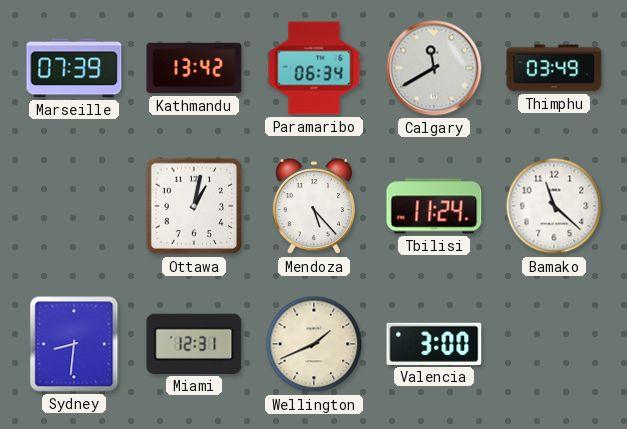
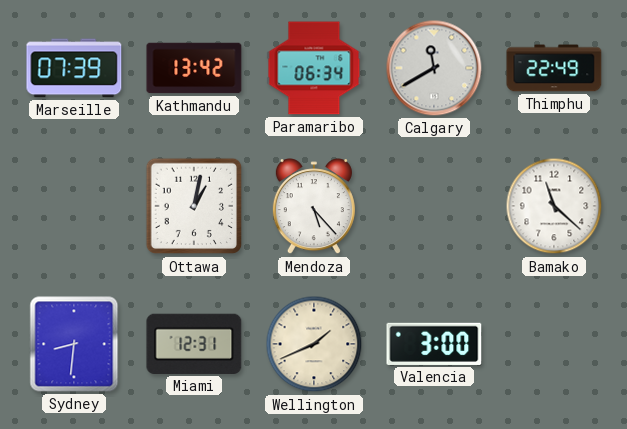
Thimphu: 03:49 -> 22:49 (554, 68)
Tbilisi: 11:24 -> none (434, 206)
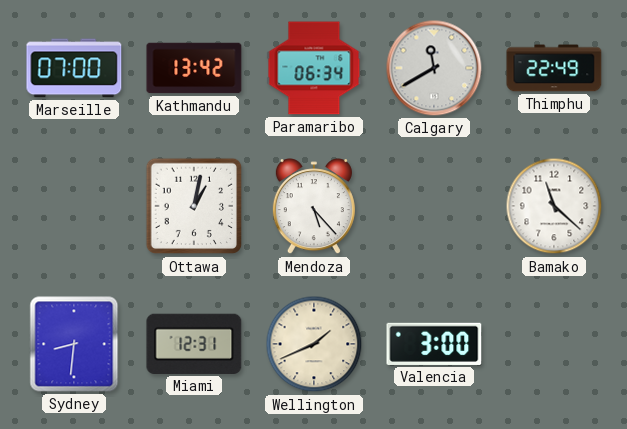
Marseille: 07:39 -> 07:00 (74, 68)
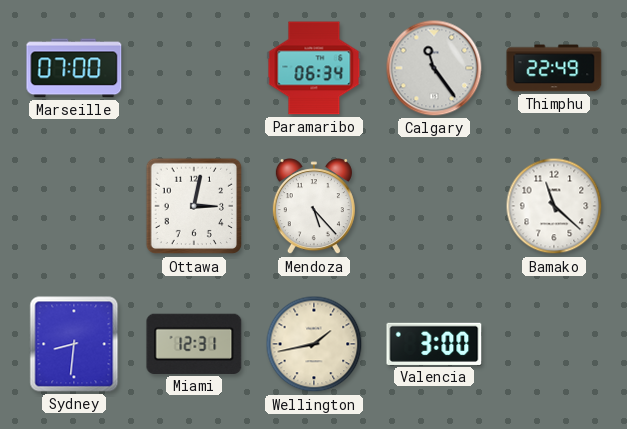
Kathmandu: 13:42 -> none (194, 68)
Calgary: 11:40 -> 11:24 (434, 68)
Ottawa: 1:02 -> 3:02 (194, 206)
Wellington: 1:41 -> 1:43 (314, 344)
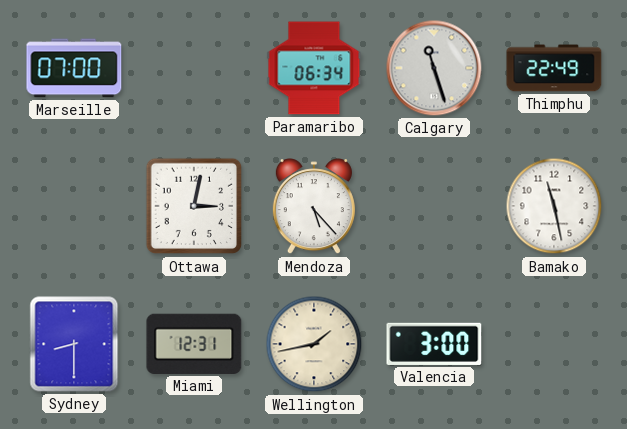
Calgary: 11:24 -> 11:27 (434, 68)
Bamako: 11:22 -> 11:28 (554, 206)
Sydney: 8:31 -> 8:30 (74, 344)
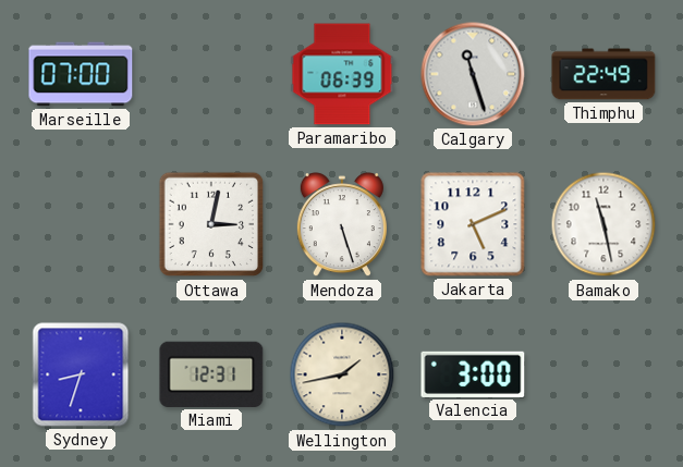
Paramaribo: 06:34 -> 06:39 (342, 74)
Mendoza: 5:23 -> 5:27 (342, 225)
Jakarta: none -> 5:11 (473, 224)
Sydney: 8:30 -> 8:33 (81, 374)
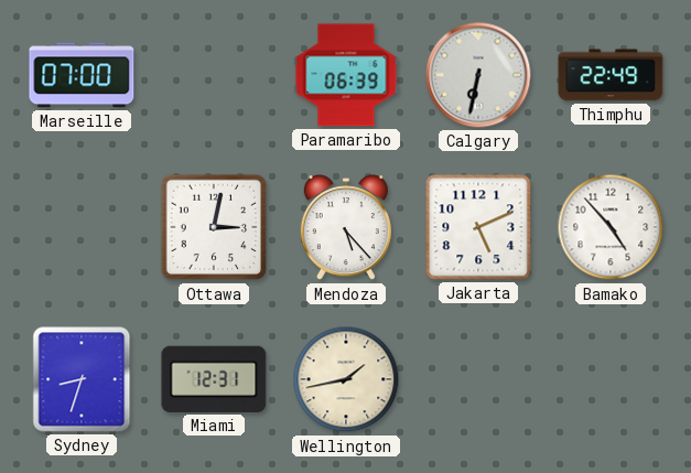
Calgary: 11:27 -> 6:32 (478, 75)
Mendoza: 5:27 -> 5:23 (346, 228)
Bamako: 11:28 -> 4:53 (611, 227)
Valencia: 3:00 -> none (473, 374)
